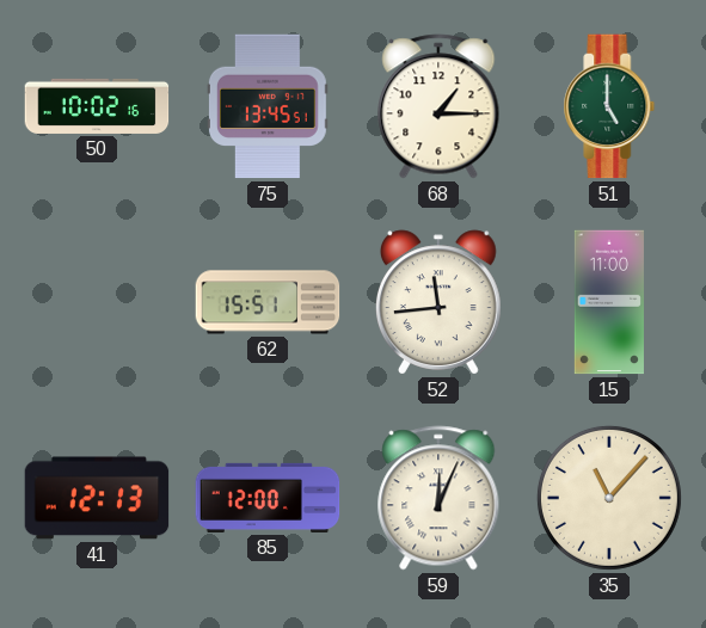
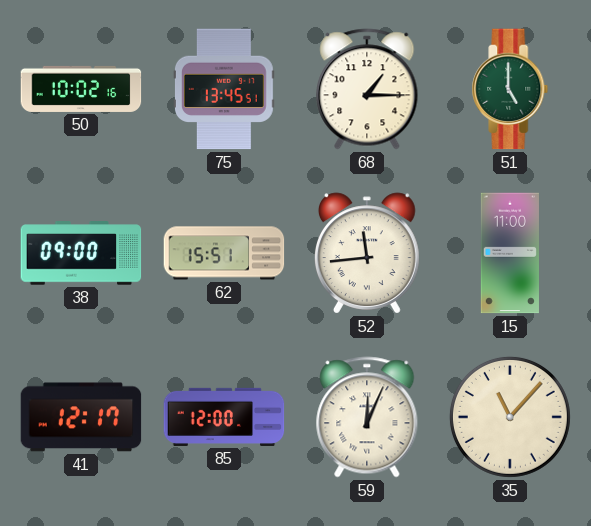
38: none -> 09:00 (81, 253)
41: 12:13 -> 12:17 (81, 417)
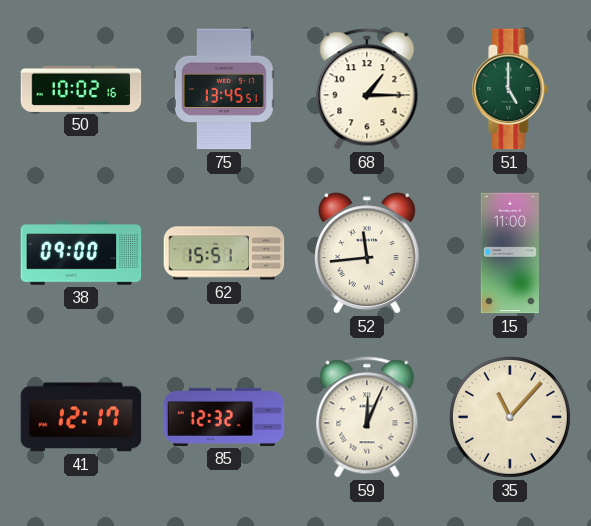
85: 12:00 -> 12:32 (224, 417)
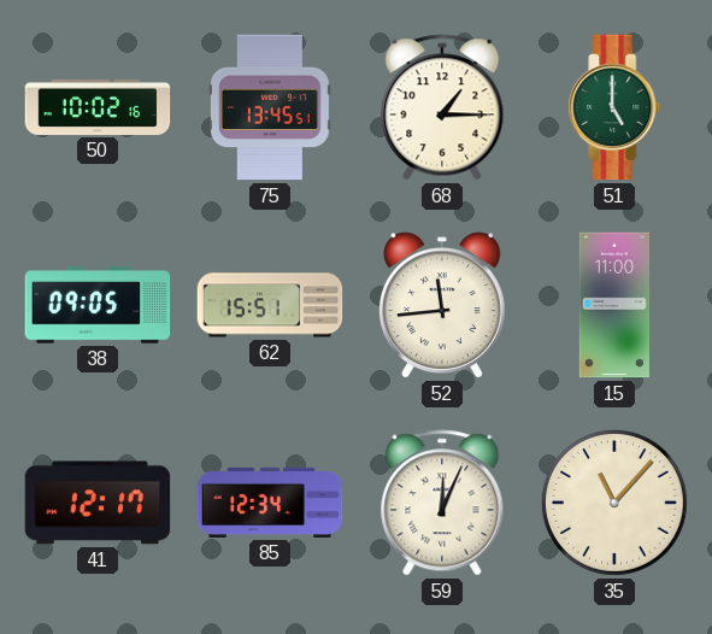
38: 09:00 -> 09:05 (98, 305)
85: 12:32 -> 12:34 (270, 503)
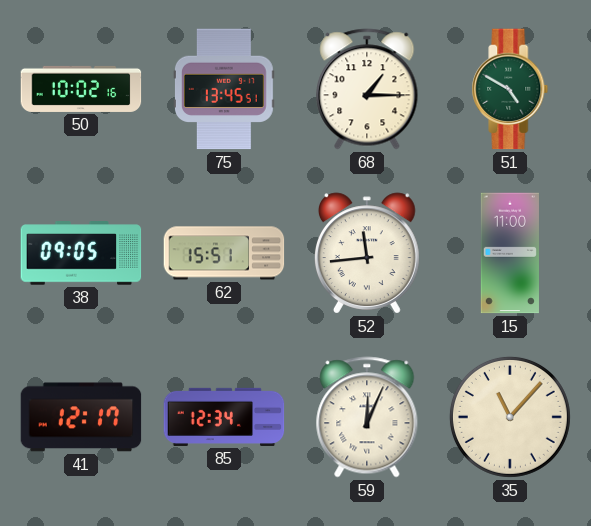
51: 5:00 -> 4:50 (510, 89)
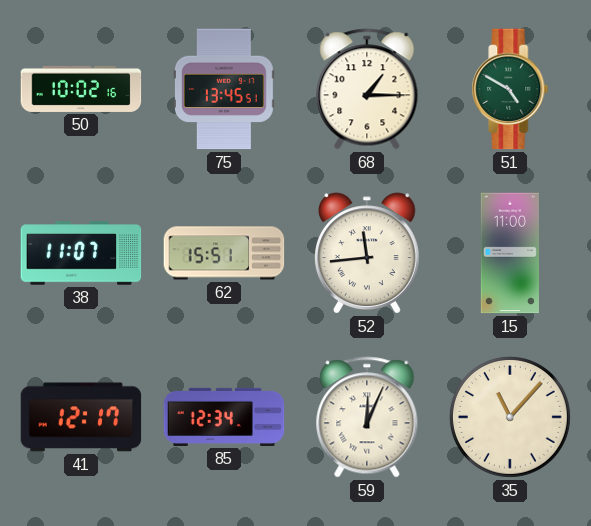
38: 09:05 -> 11:07 (81, 253)
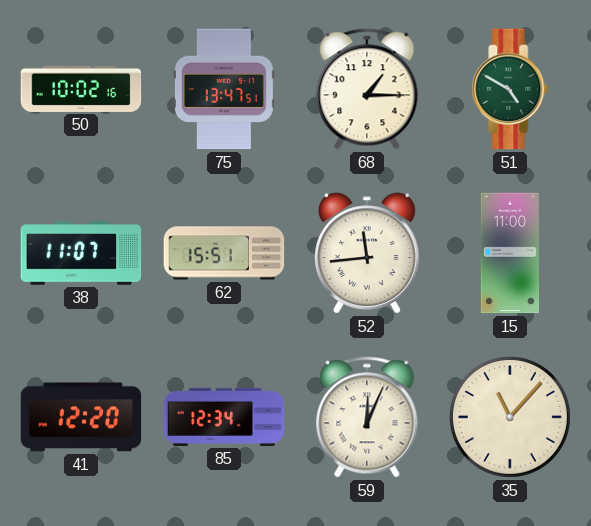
75: 13:45 -> 13:47 (224, 89)
41: 12:17 -> 12:20 (81, 417)
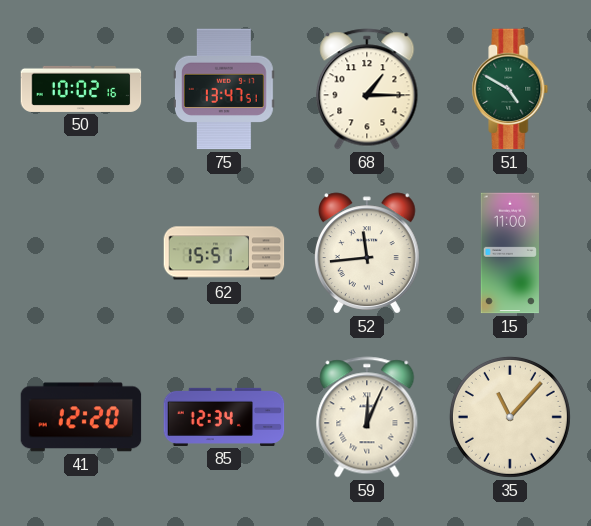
38: 11:07 -> none (81, 253)
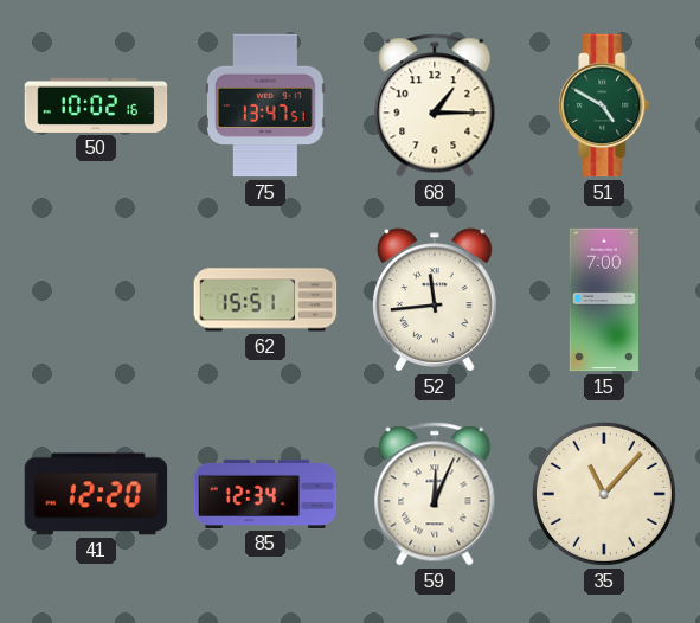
15: 11:00 -> 7:00 (604, 300)
